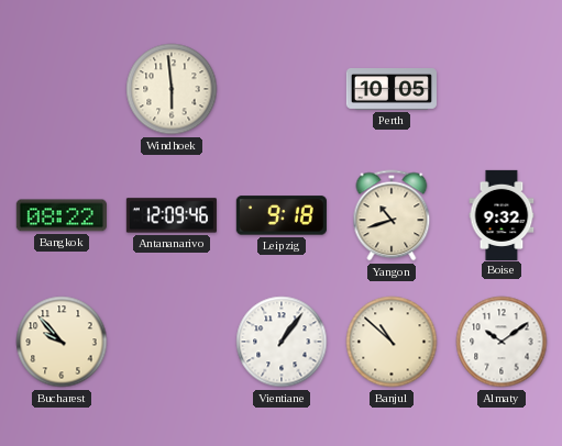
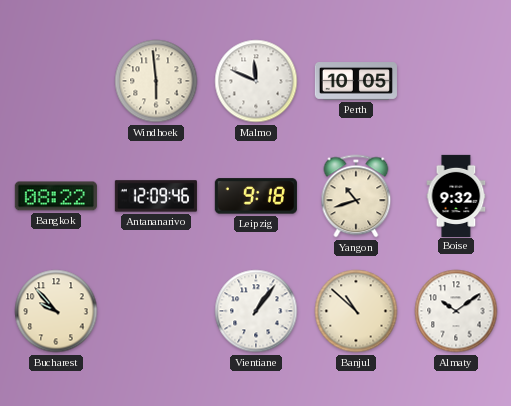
Malmo: none -> 11:49 (256, 81)
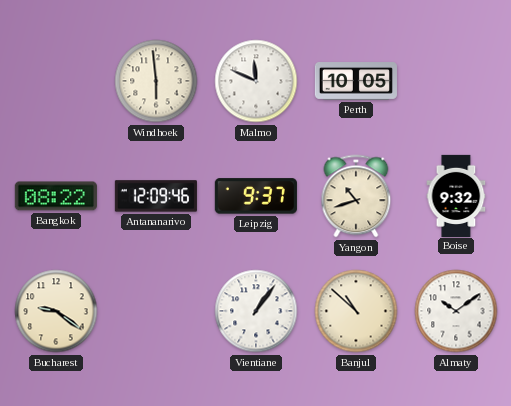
Leipzig: 9:18 -> 9:37 (256, 196)
Bucharest: 9:53 -> 9:21 (56, 311)
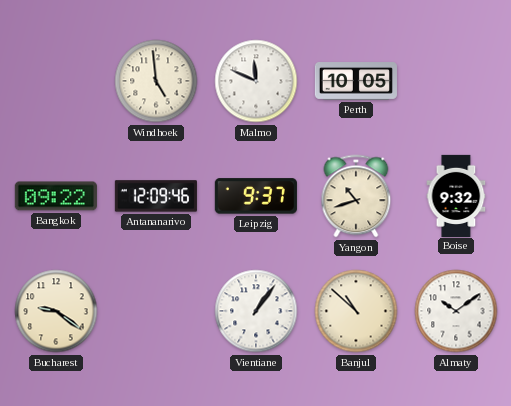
Windhoek: 5:59 -> 4:59 (156, 81)
Bangkok: 08:22 -> 09:22 (56, 196)
